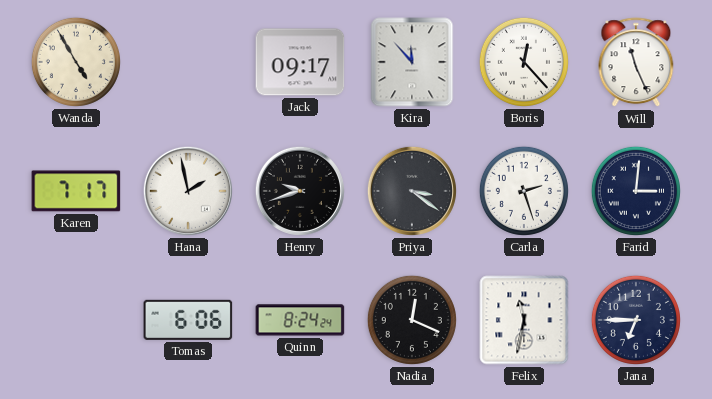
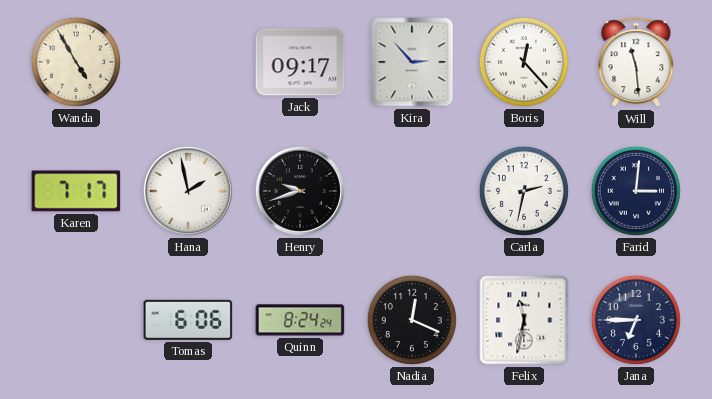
Kira: 11:53 -> 2:53 (412, 62)
Will: 11:26 -> 11:29 (636, 63)
Priya: 3:21 -> none (412, 191)
Carla: 2:27 -> 2:32 (524, 191)
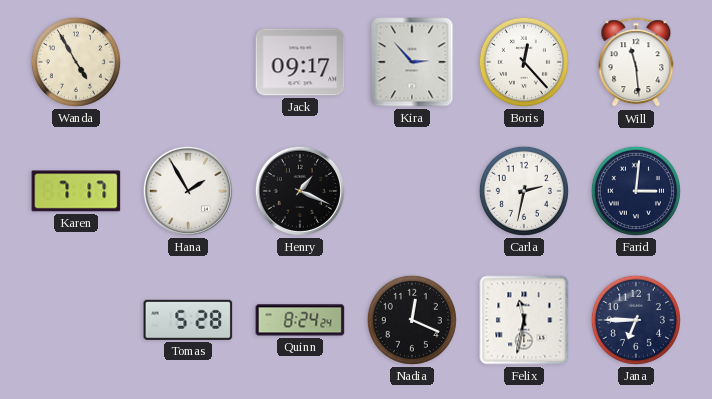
Hana: 1:58 -> 1:55 (188, 191)
Henry: 9:42 -> 1:19 (300, 191)
Tomas: 6:06 -> 5:28 (188, 320)
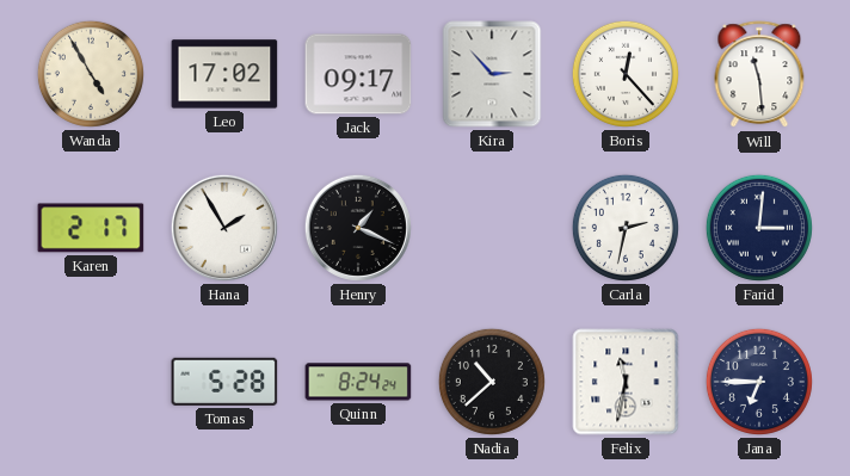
Leo: none -> 17:02 (224, 74)
Karen: 7:17 -> 2:17 (91, 228)
Nadia: 12:19 -> 10:38 (492, 382)
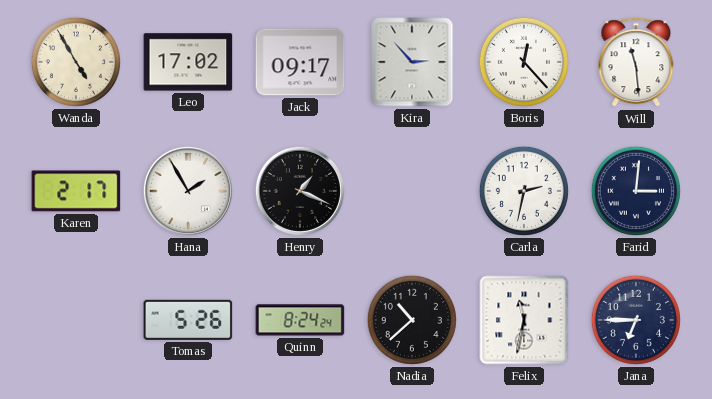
Tomas: 5:28 -> 5:26 (188, 320)
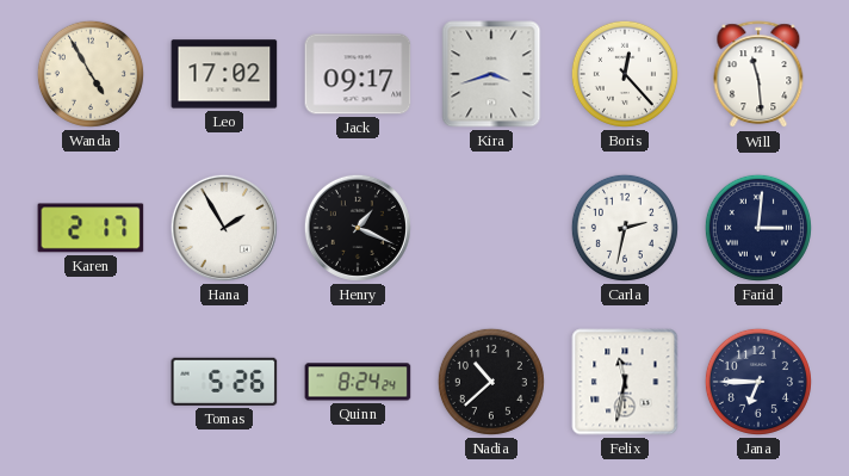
Kira: 2:53 -> 3:42 (491, 74)
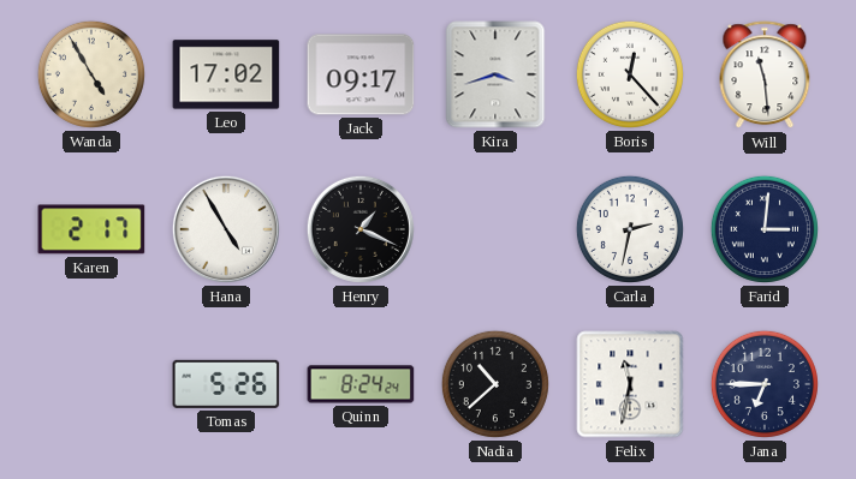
Hana: 1:55 -> 4:55 (226, 229)
